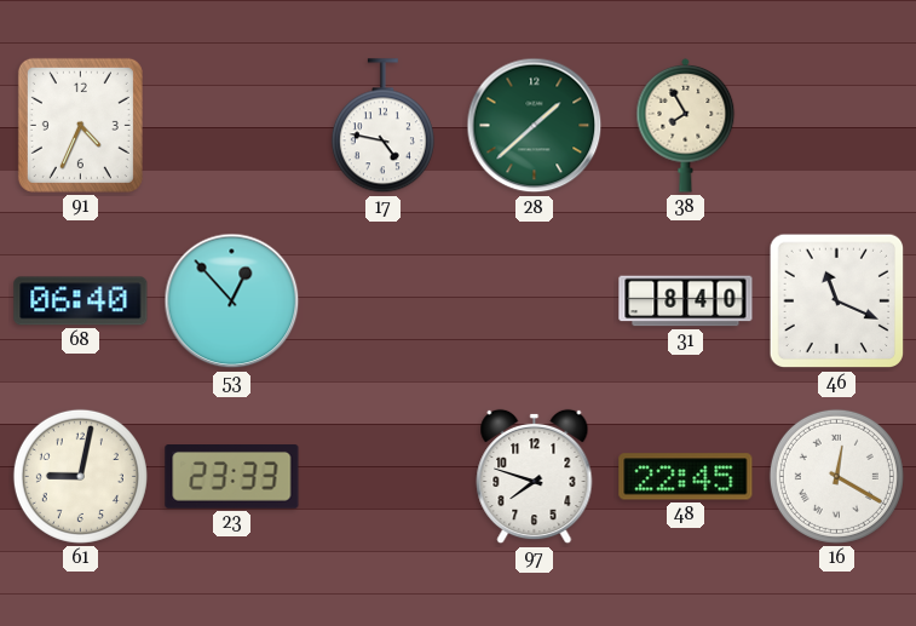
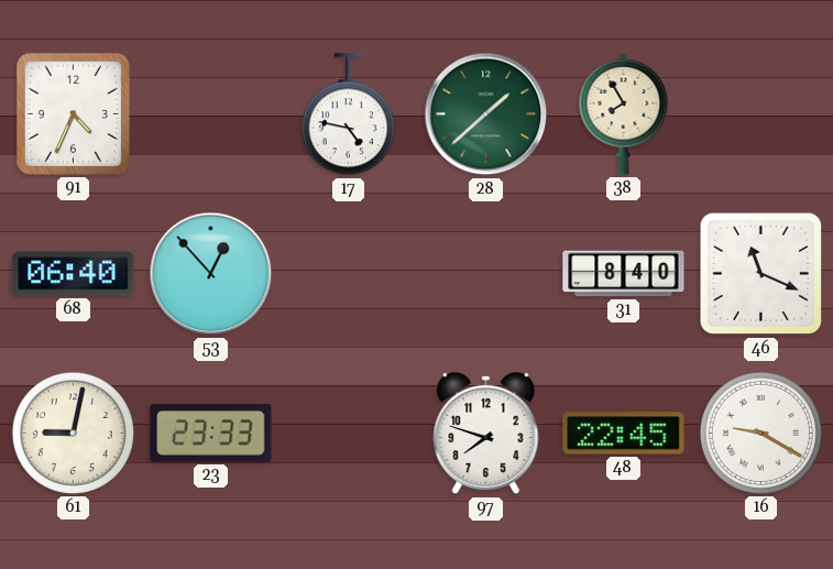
16: 12:20 -> 9:20 (760, 433)
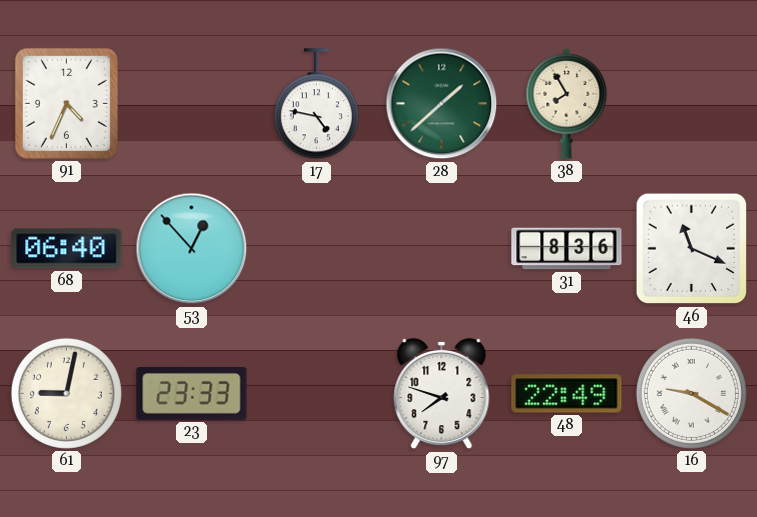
31: 8:40 -> 8:36 (567, 249)
48: 22:45 -> 22:49 (567, 394)
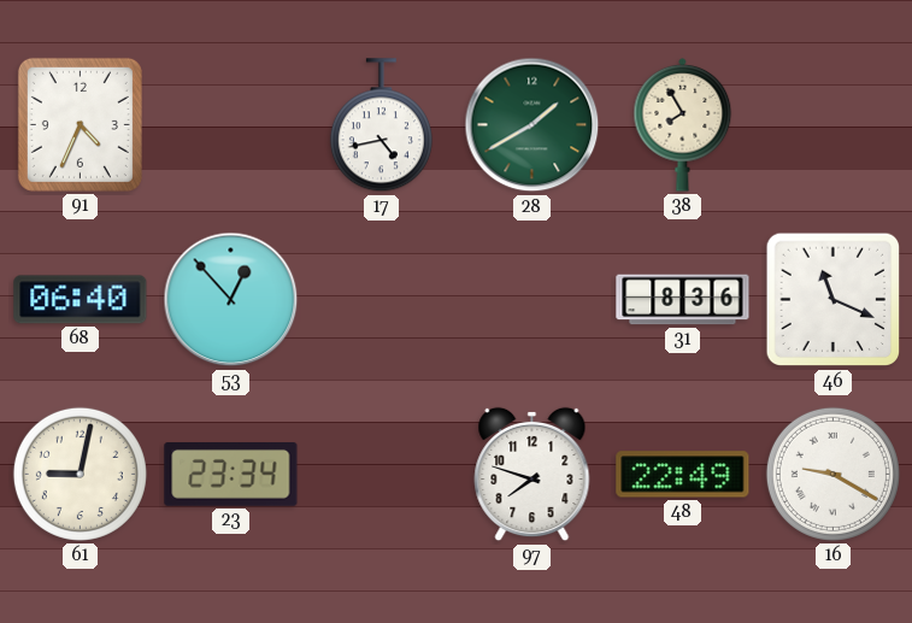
17: 4:47 -> 4:43 (381, 125)
28: 1:38 -> 1:40 (533, 125)
23: 23:33 -> 23:34 (231, 475)
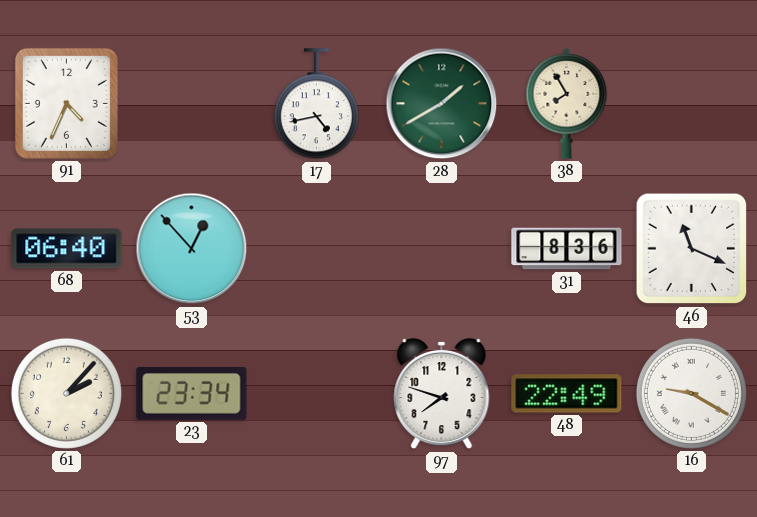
61: 9:02 -> 2:07 (66, 393)
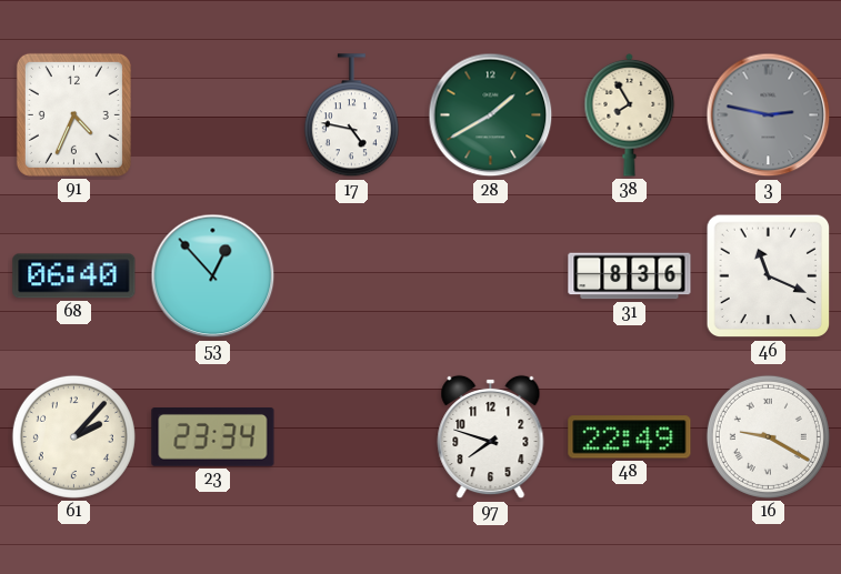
17: 4:43 -> 4:47 (351, 115)
3: none -> 2:47 (769, 115)
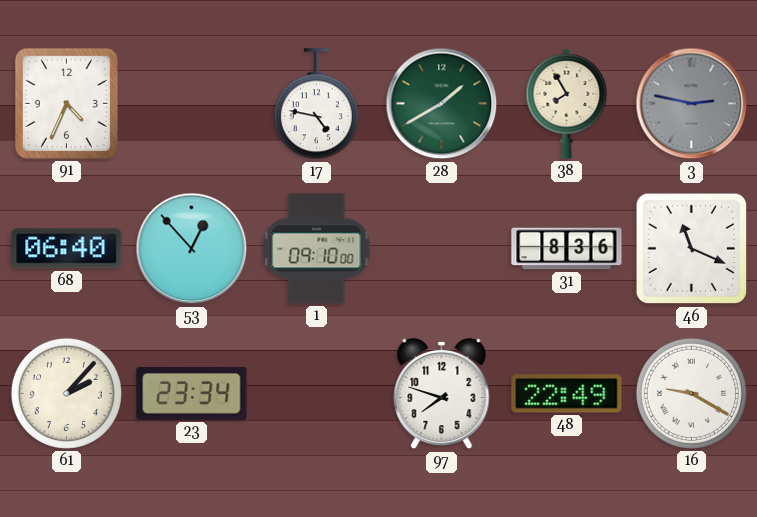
1: none -> 09:10 (317, 249)
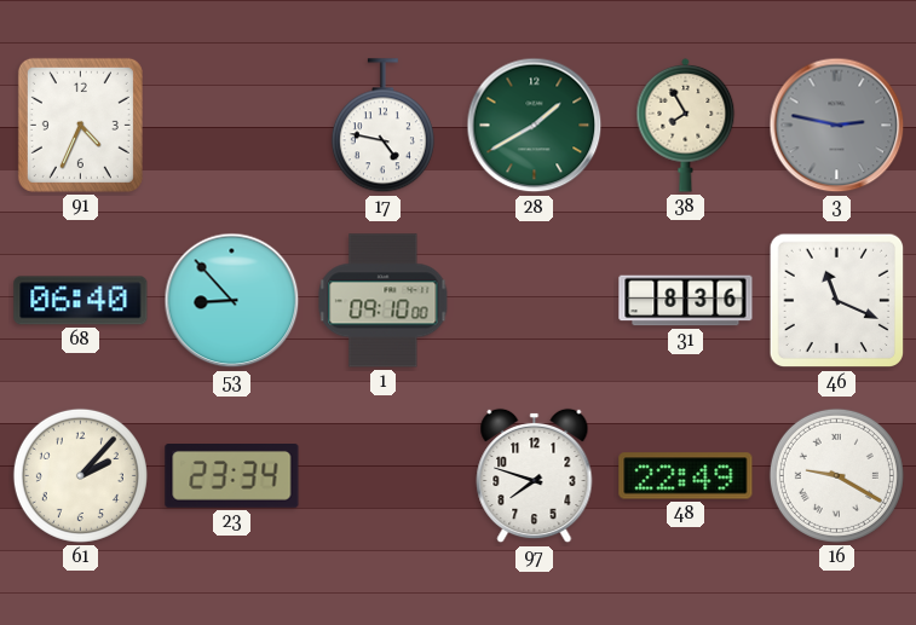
53: 12:53 -> 8:53 (232, 301)
